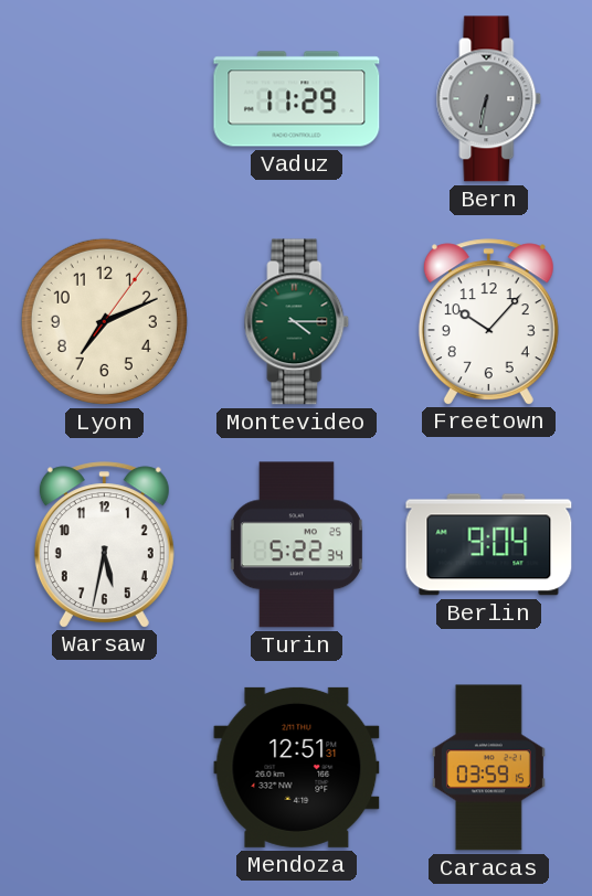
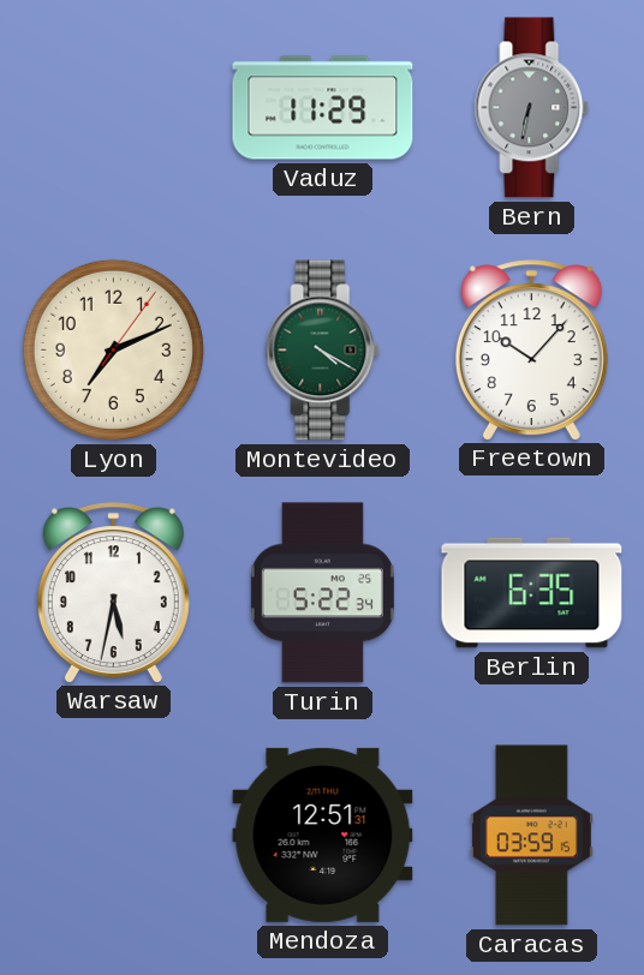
Montevideo: 4:15 -> 4:20 (323, 351)
Berlin: 9:04 -> 6:35 (532, 593)
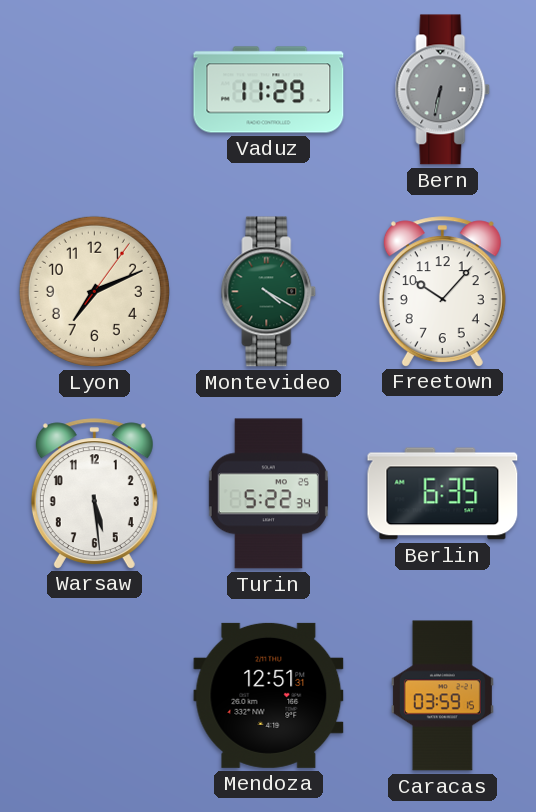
Warsaw: 5:32 -> 5:29 (94, 493)
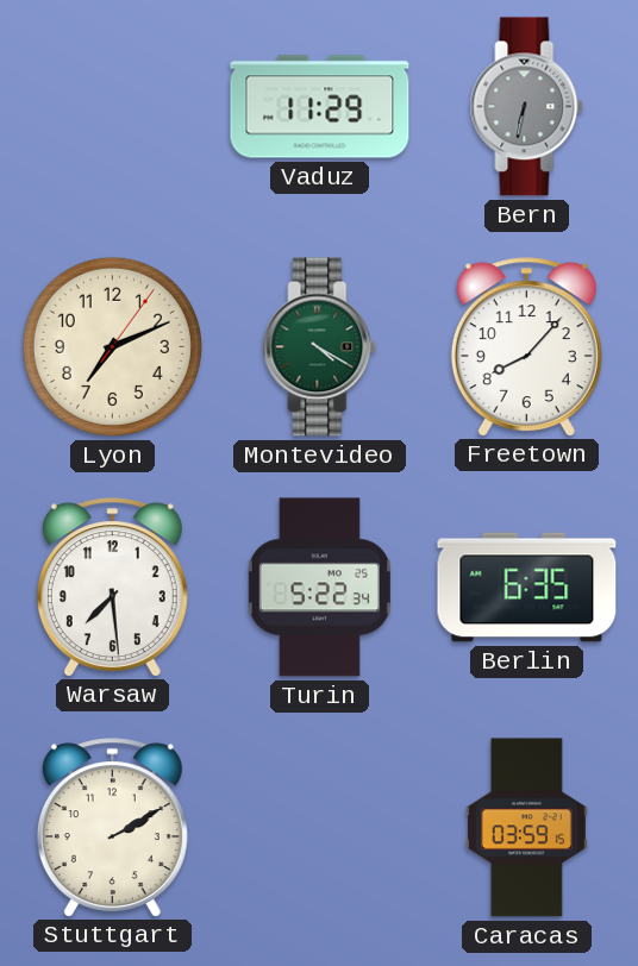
Freetown: 10:07 -> 8:07 (526, 346)
Warsaw: 5:29 -> 7:29 (112, 586)
Stuttgart: none -> 2:10 (112, 827)
Mendoza: 12:51 -> none (269, 695)
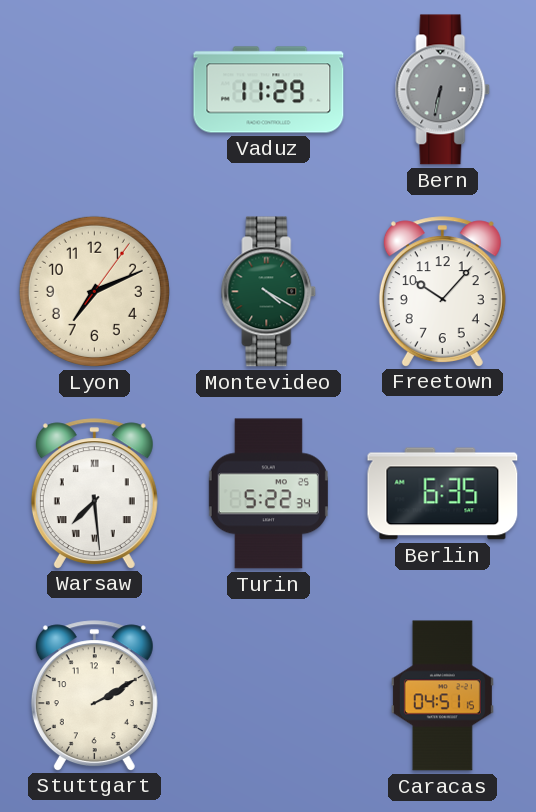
Freetown: 8:07 -> 10:07 (442, 291)
Warsaw numerals: Arabic -> Roman (94, 493)
Caracas: 03:59 -> 04:51 (442, 696)
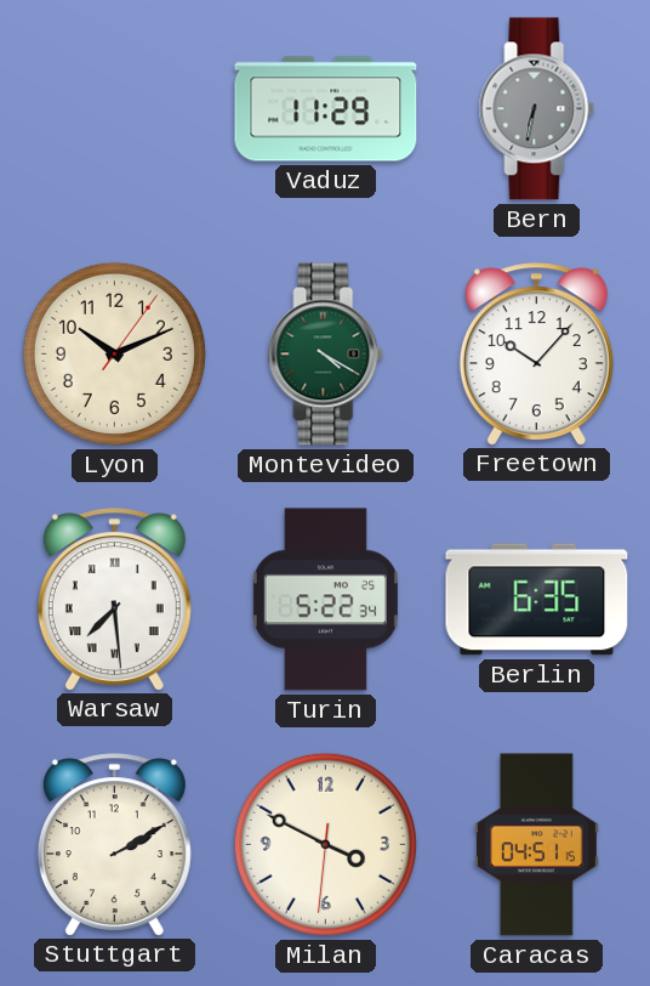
Lyon: 7:11 -> 10:11 (114, 353)
Milan: none -> 3:49 (325, 844)
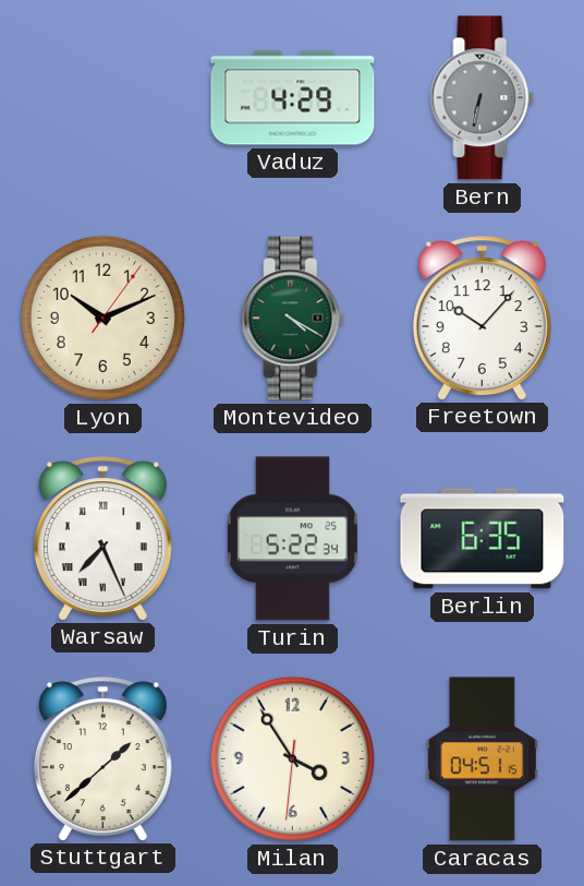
Vaduz: 11:29 -> 4:29 (293, 98)
Warsaw: 7:29 -> 7:26 (102, 538)
Stuttgart: 2:10 -> 1:38 (102, 758)
Milan: 3:49 -> 3:54 (292, 758)
